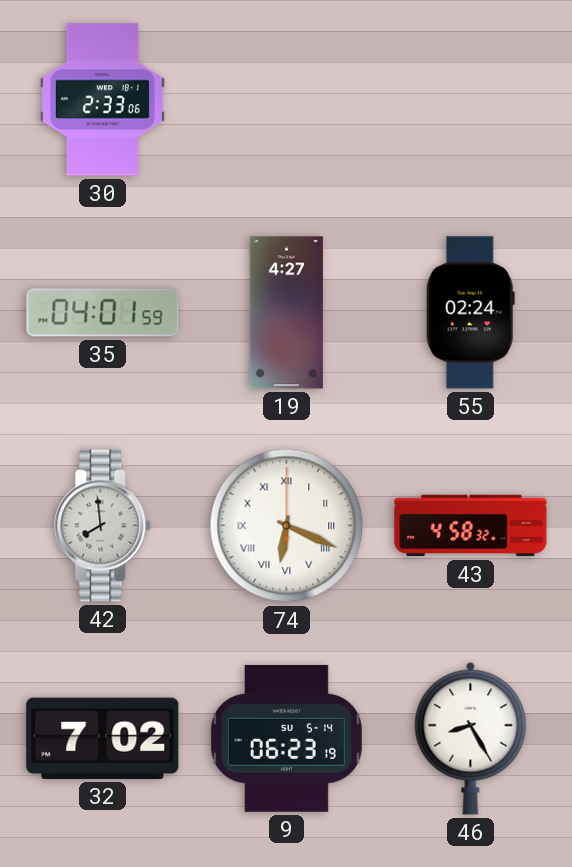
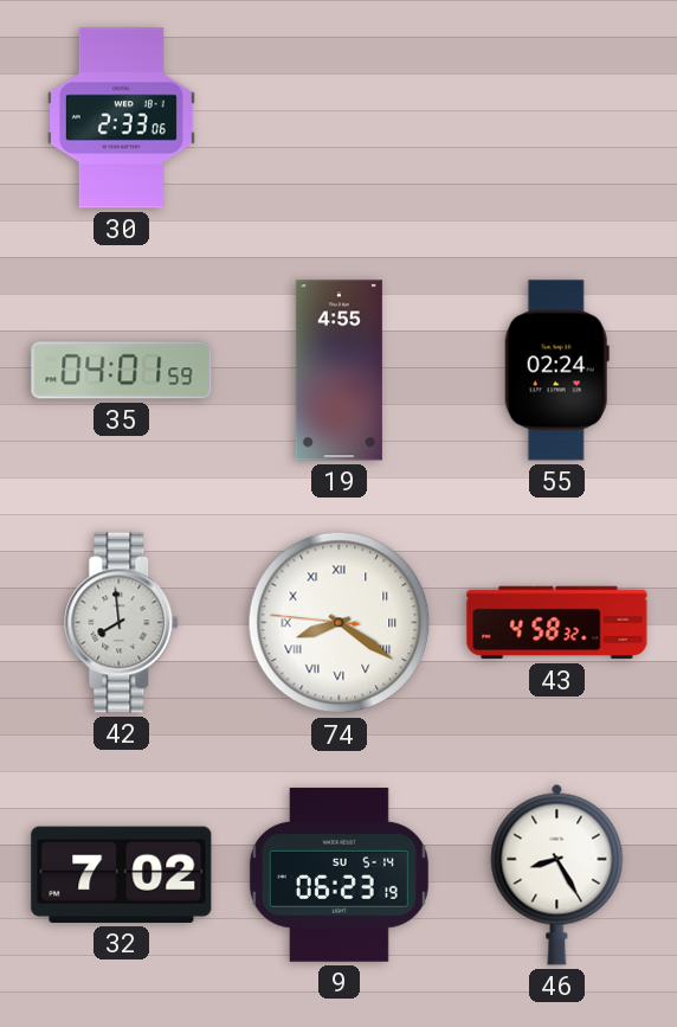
19: 4:27 -> 4:55 (338, 371)
74: 6:19 -> 8:20 (340, 623)
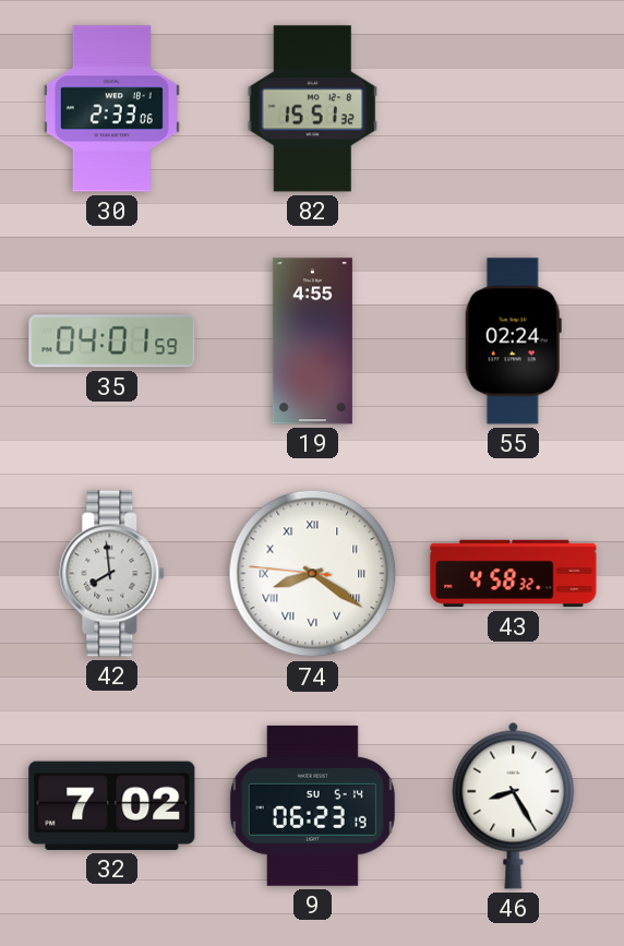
82: none -> 15:51 (313, 109)
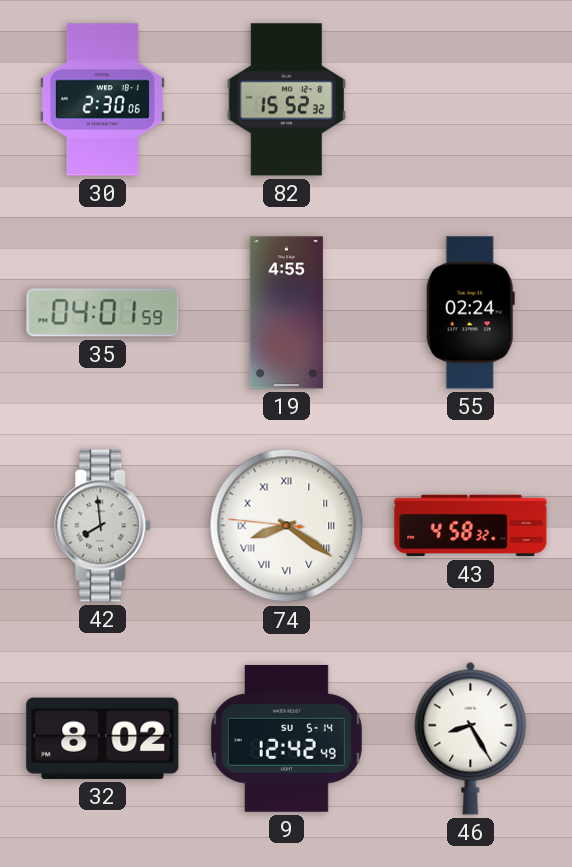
30: 2:33 -> 2:30 (102, 100)
82: 15:51 -> 15:52 (287, 100)
32: 7:02 -> 8:02 (103, 738)
9: 06:23 -> 12:42 (286, 738)
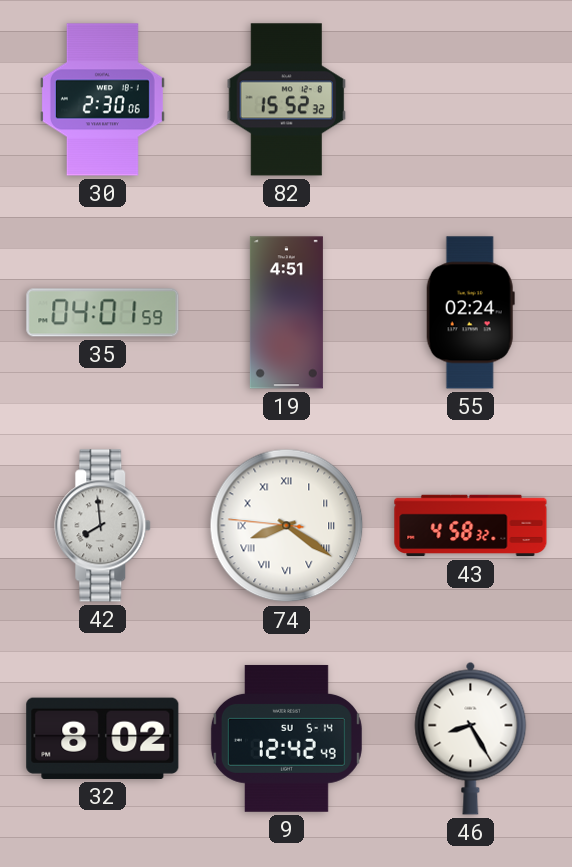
19: 4:55 -> 4:51 (286, 313)
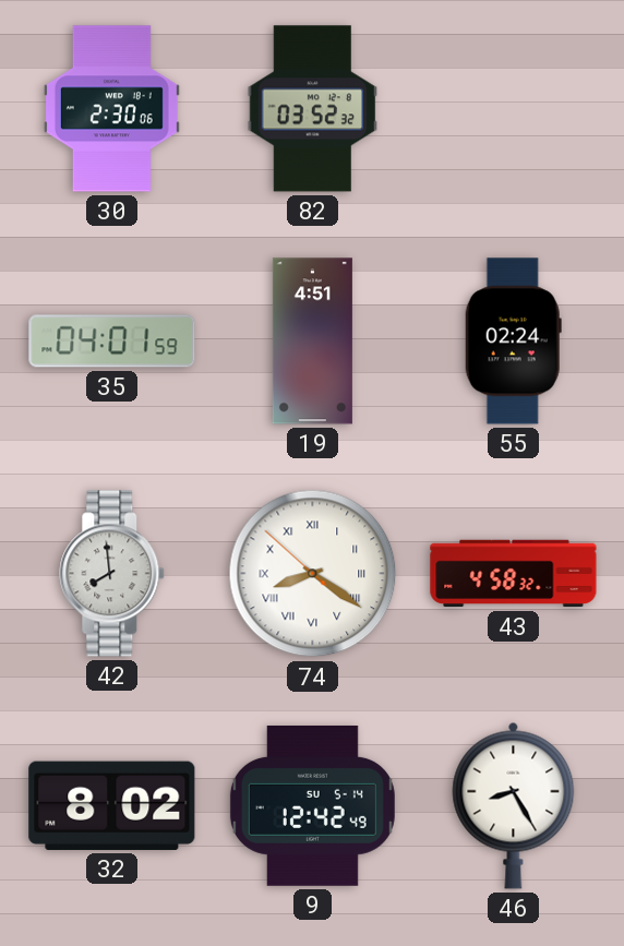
82: 15:52 -> 03:52 (313, 109)
74: 8:20:46 -> 8:20:52 (313, 574)
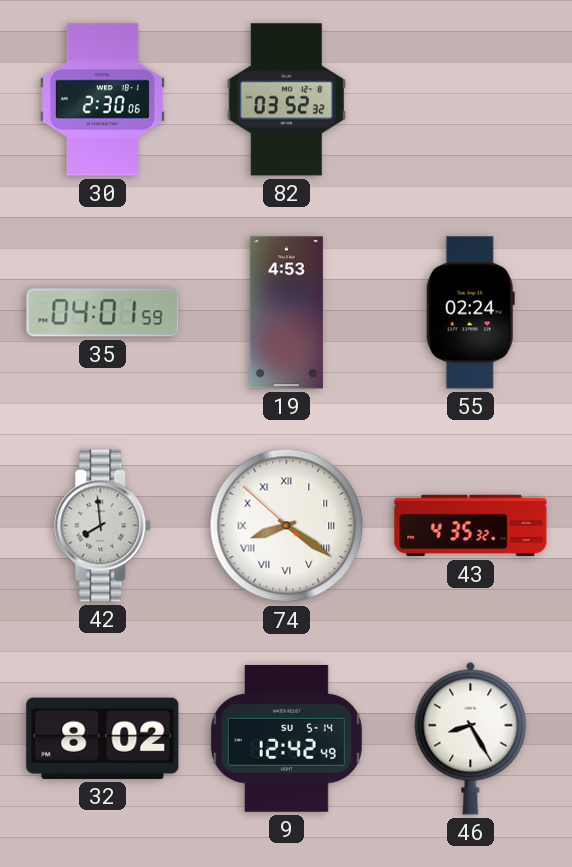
19: 4:51 -> 4:53 (286, 313)
43: 4:58 -> 4:35 (471, 526)
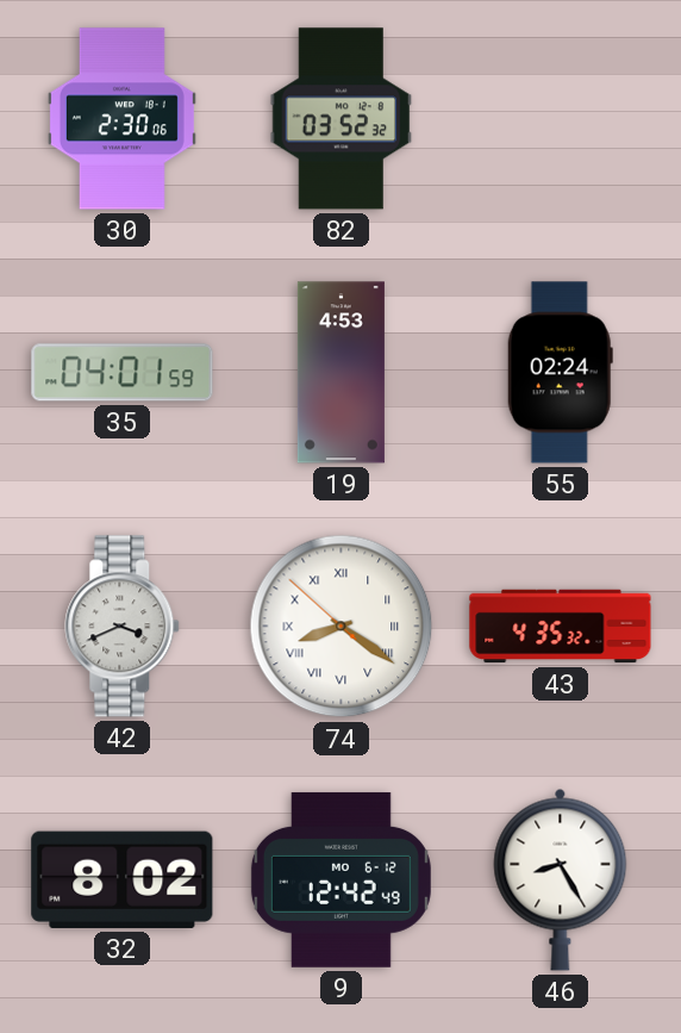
42: 7:59 -> 3:41 (123, 627)
9 date: SU 5-14 -> MO 6-12 (340, 879)
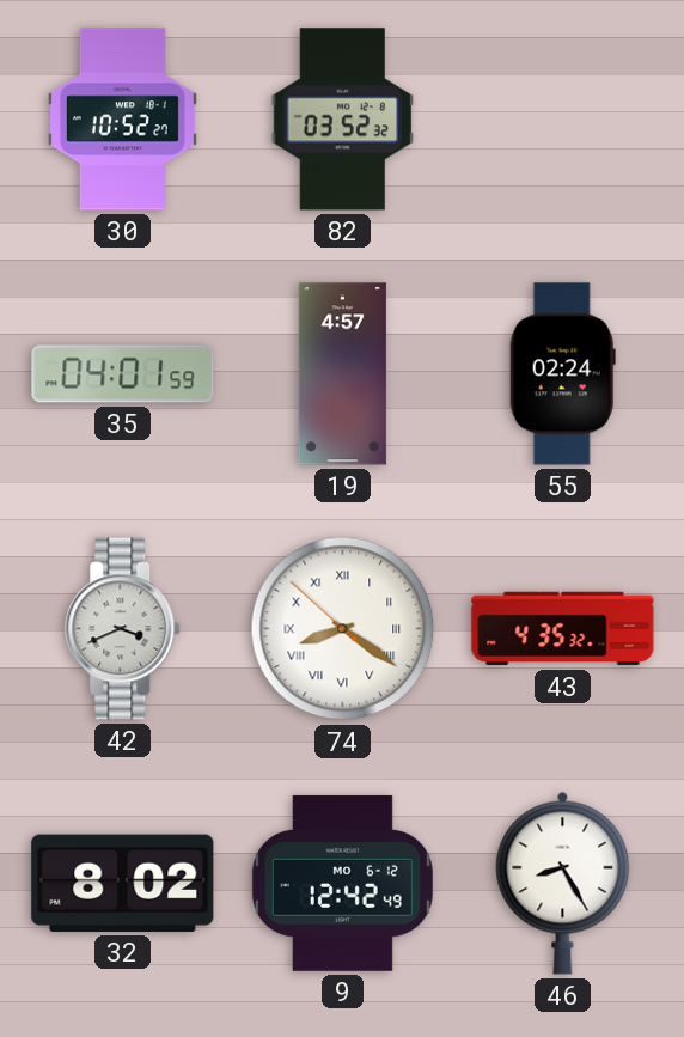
30: 2:30 -> 10:52 (122, 120)
19: 4:53 -> 4:57 (342, 374)
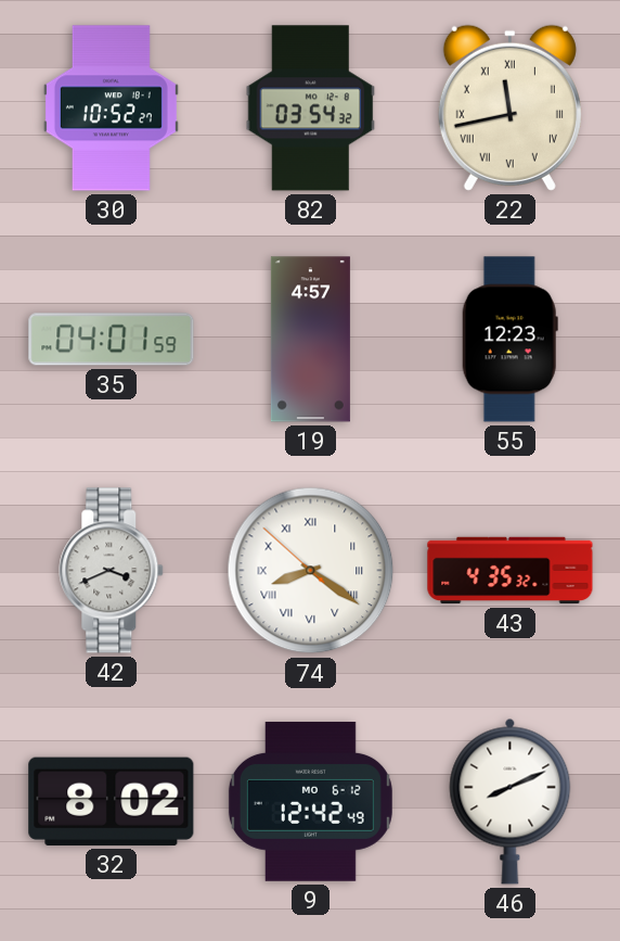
82: 03:52 -> 03:54 (311, 109)
22: none -> 11:43 (509, 107)
55: 02:24 -> 12:23 (509, 340)
46: 8:25 -> 8:11 (511, 801)
